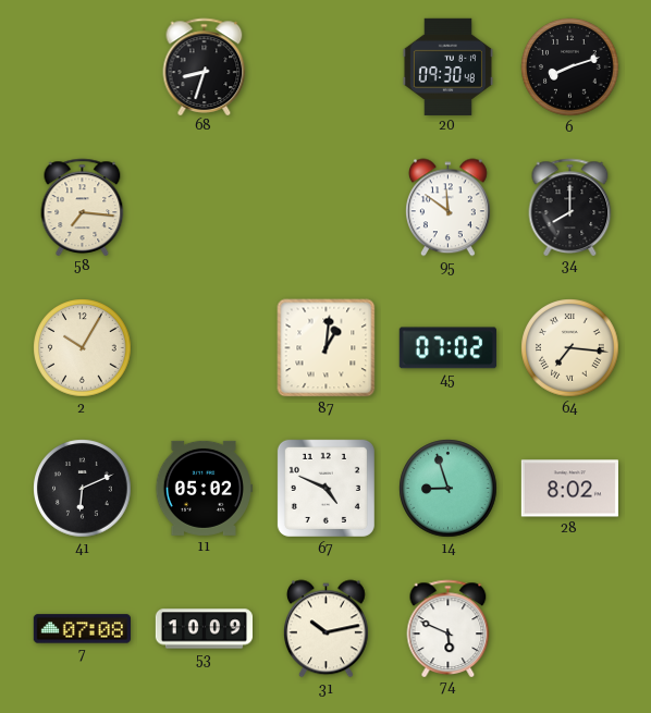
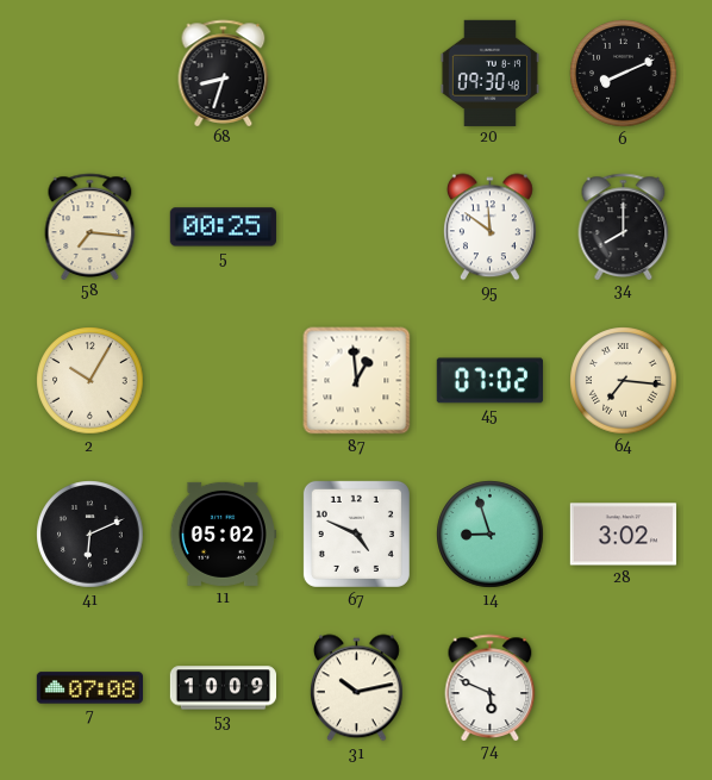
6: 8:12 -> 8:11 (624, 74)
5: none -> 00:25 (223, 227)
87: 1:01 -> 12:59 (357, 381)
28: 8:02 -> 3:02 (623, 535)
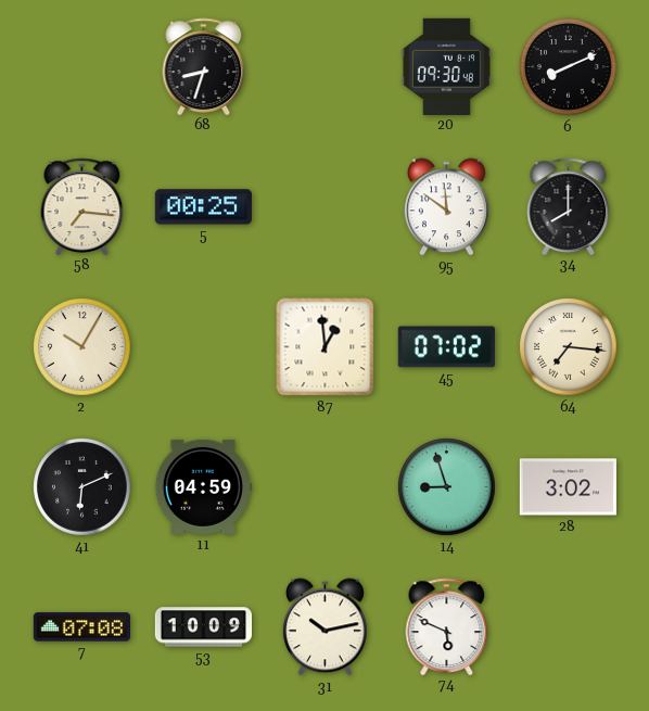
11: 05:02 -> 04:59 (203, 486)
67: 4:49 -> none (356, 533)
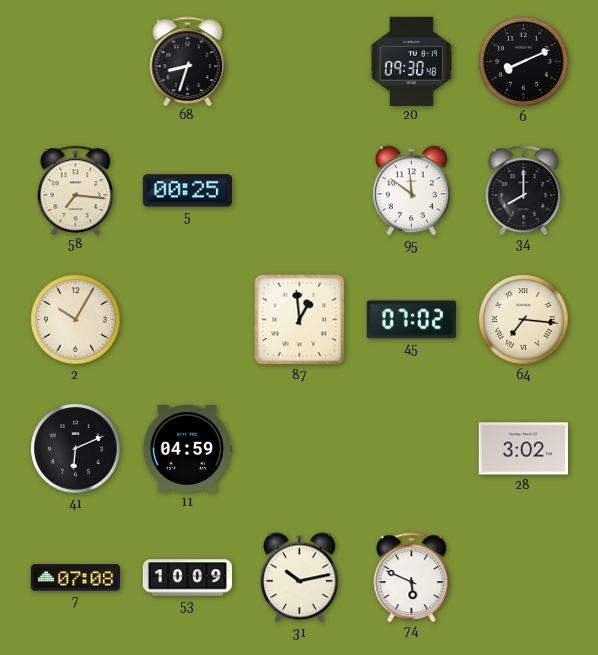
14: 8:57 -> none (447, 487)
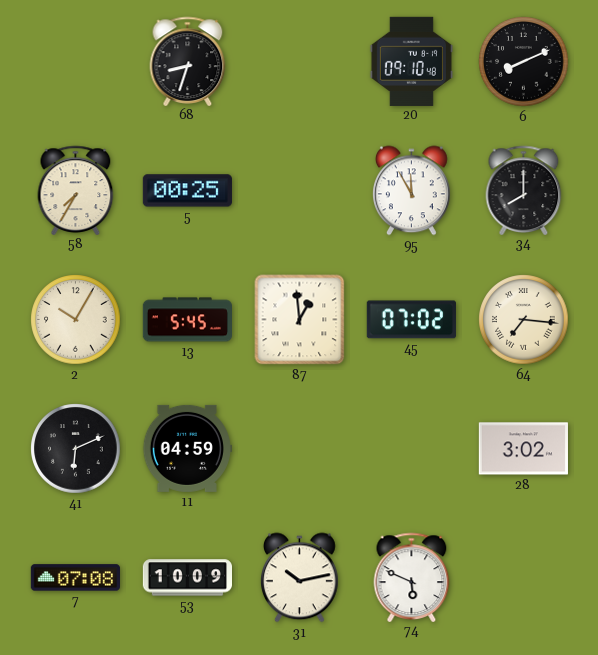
20: 09:30 -> 09:10 (411, 61)
58: 7:16 -> 7:35 (76, 190)
95: 11:51 -> 11:55 (411, 191)
13: none -> 5:45 (187, 320)
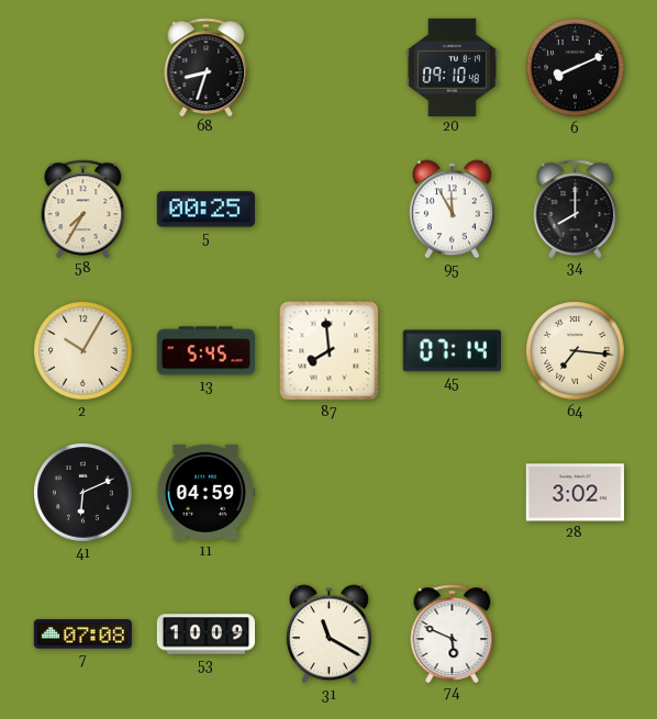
87: 12:59 -> 7:59 (330, 351)
45: 07:02 -> 07:14 (452, 351)
31: 10:13 -> 11:20 (328, 634)
